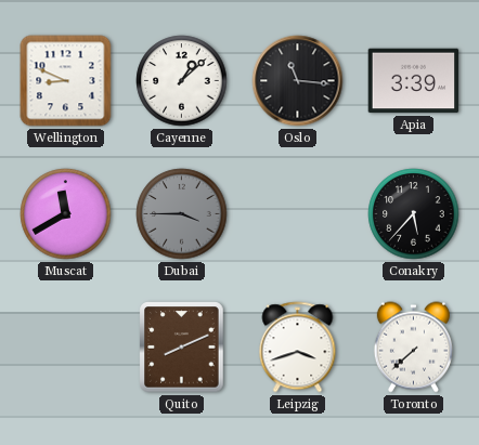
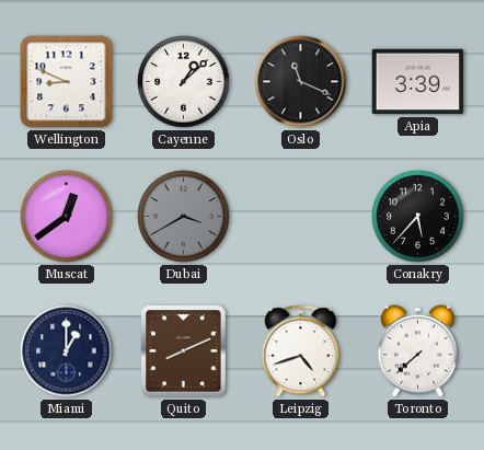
Oslo: 11:16 -> 11:19 (301, 82)
Muscat: 11:40 -> 12:39 (67, 217)
Dubai: 3:45 -> 3:40 (184, 217)
Miami: none -> 1:00 (67, 351)
Leipzig: 3:42 -> 4:42 (301, 351)
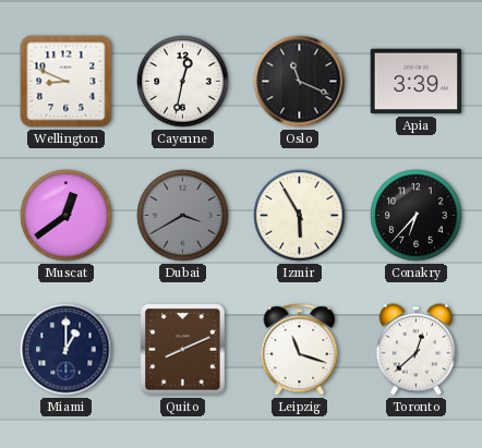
Cayenne: 1:08 -> 12:32 (183, 82)
Izmir: none -> 5:55 (300, 216)
Conakry: 5:37 -> 6:37 (417, 216)
Leipzig: 4:42 -> 11:18 (300, 350)
Toronto: 7:38 -> 12:38 (415, 350)
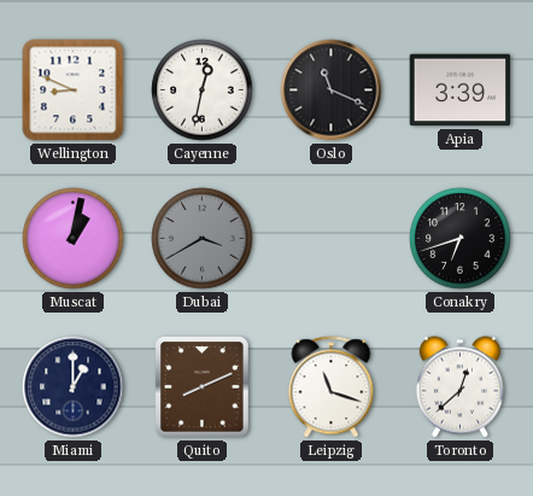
Muscat: 12:39 -> 1:02 (74, 239)
Izmir: 5:55 -> none (300, 216)
Conakry: 6:37 -> 6:42 (461, 239)
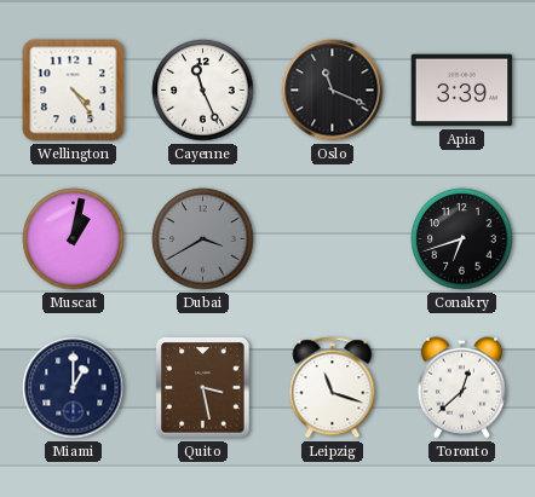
Wellington: 8:49 -> 4:24 (74, 91)
Cayenne: 12:32 -> 11:26 (203, 91)
Quito: 8:11 -> 3:28 (203, 388)
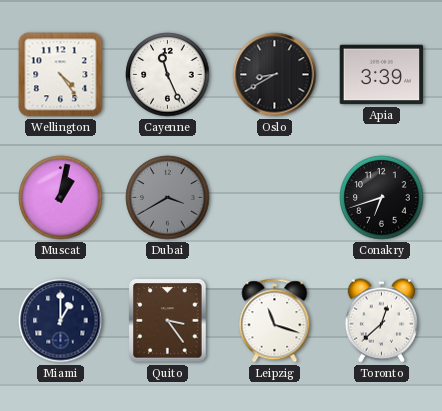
Oslo: 11:19 -> 8:40 (275, 75)
Quito: 3:28 -> 3:24 (168, 321)
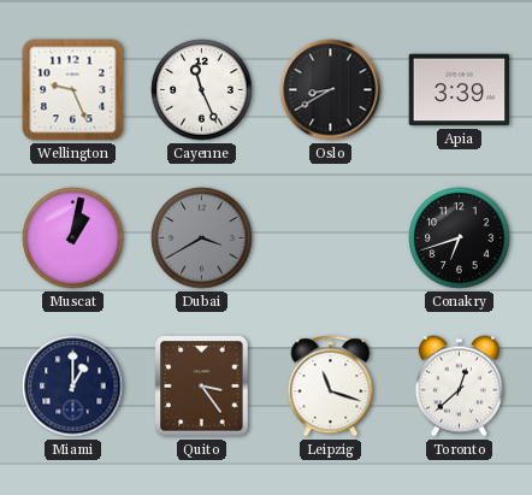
Wellington: 4:24 -> 9:26 (73, 90)
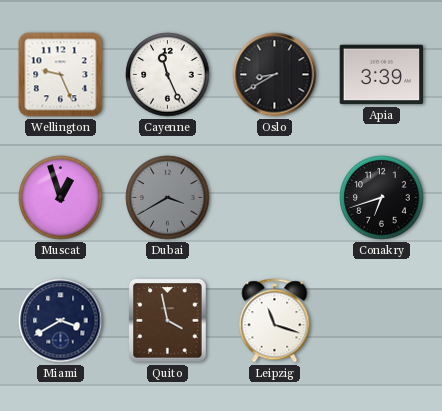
Muscat: 1:02 -> 12:57 (61, 198)
Miami: 1:00 -> 3:40 (61, 321)
Quito: 3:24 -> 3:58 (168, 321)
Toronto: 12:38 -> none (459, 387)
